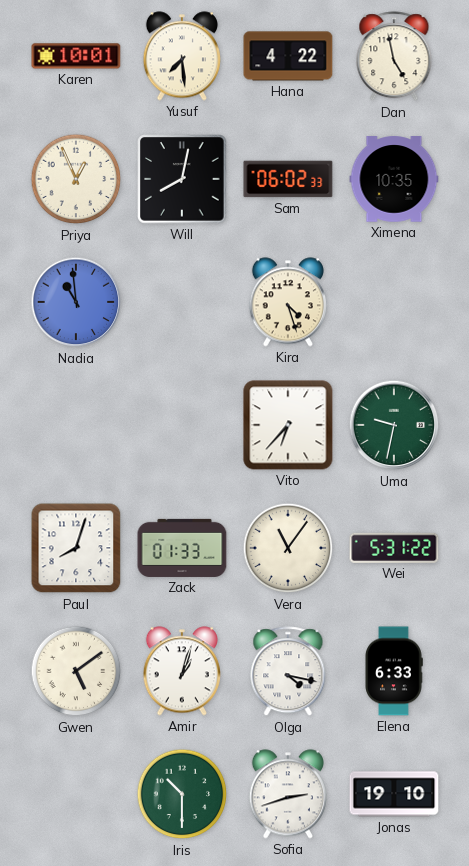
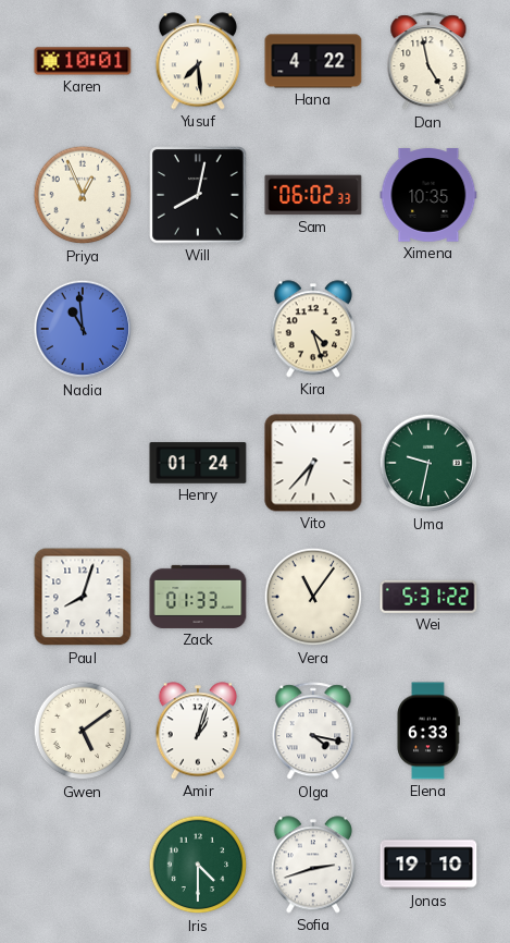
Henry: none -> 01:24 (198, 463)
Iris: 10:30 -> 4:30 (198, 865)
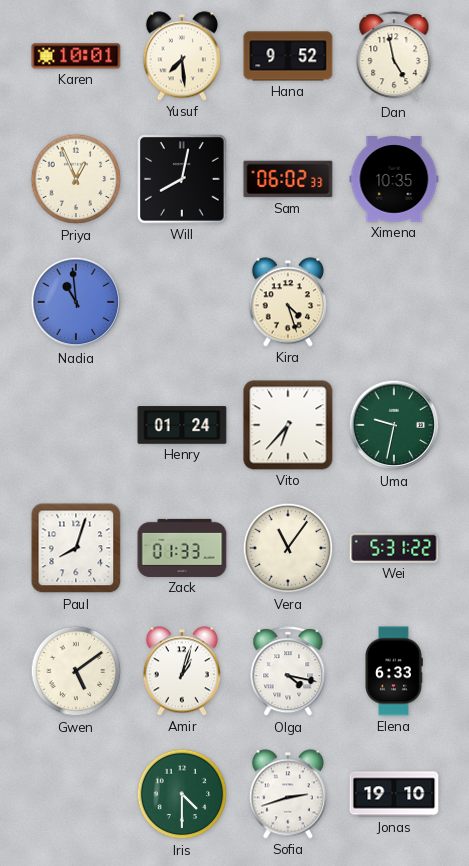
Hana: 4:22 -> 9:52 (288, 56)
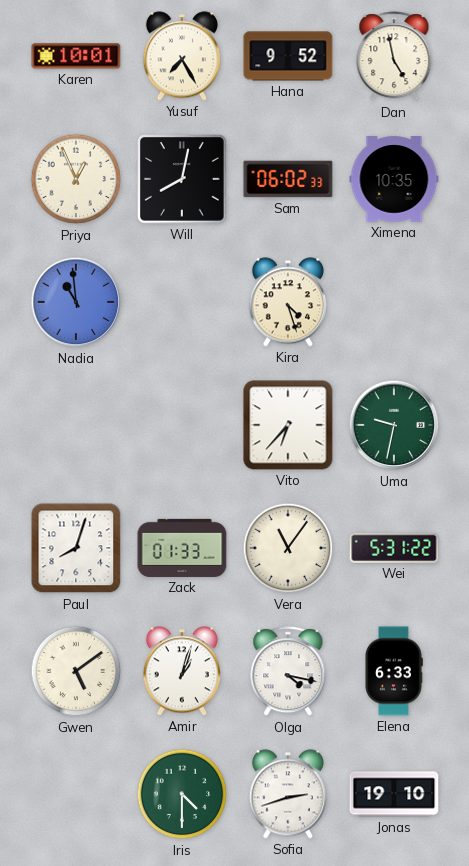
Yusuf: 7:29 -> 7:25 (182, 56)
Henry: 01:24 -> none (182, 425)
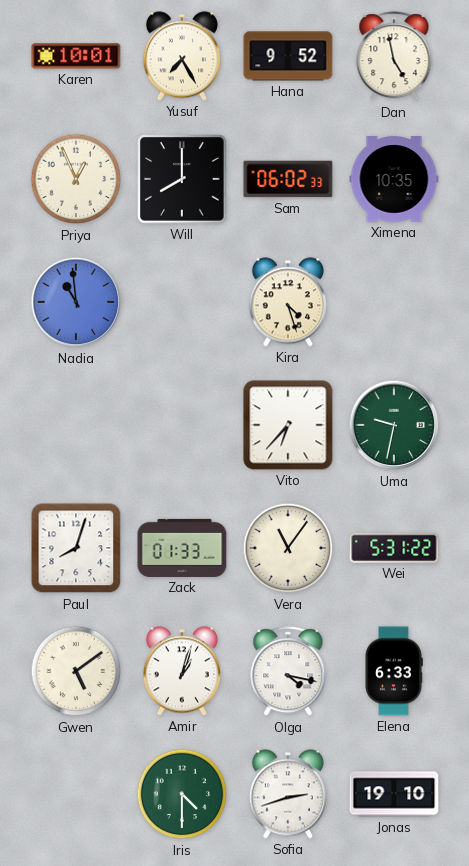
Will: 8:02 -> 8:00 (182, 179)
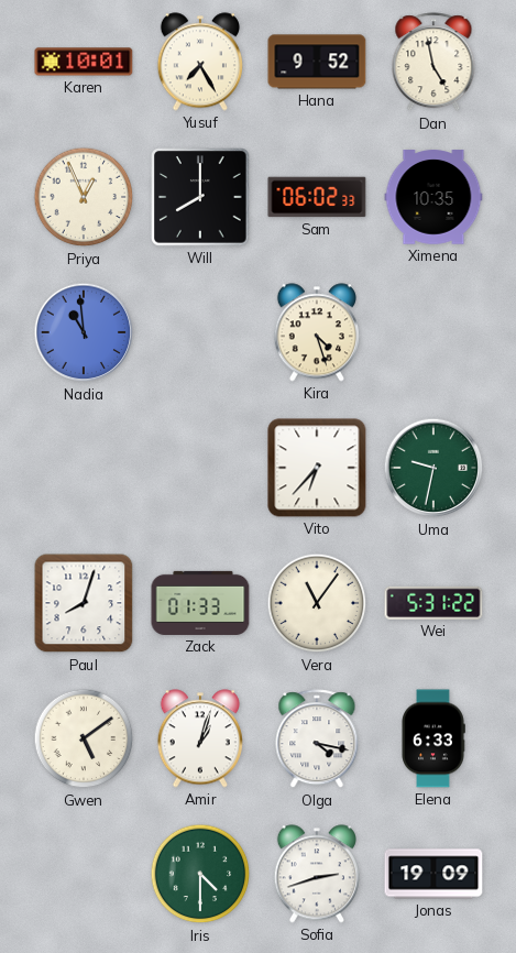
Jonas: 19:10 -> 19:09 (433, 874)
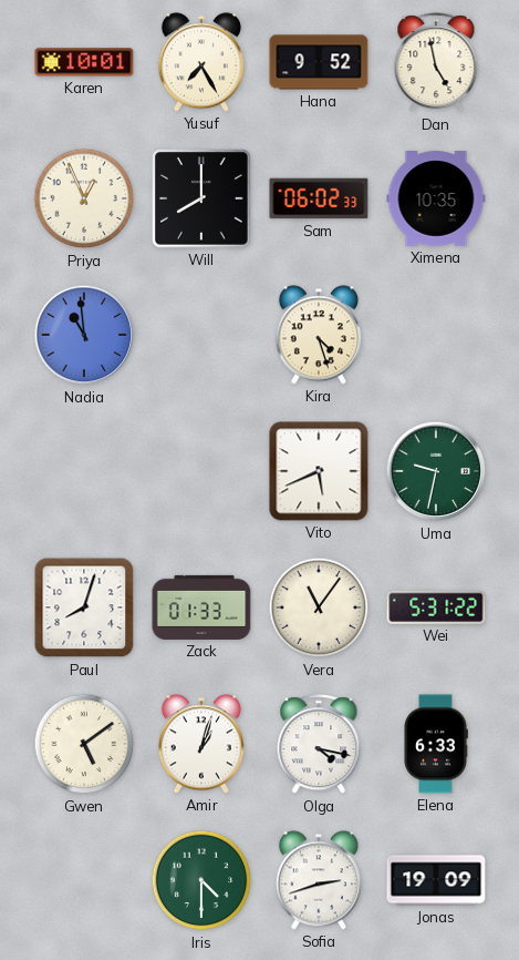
Vito: 6:37 -> 5:41 (319, 471)
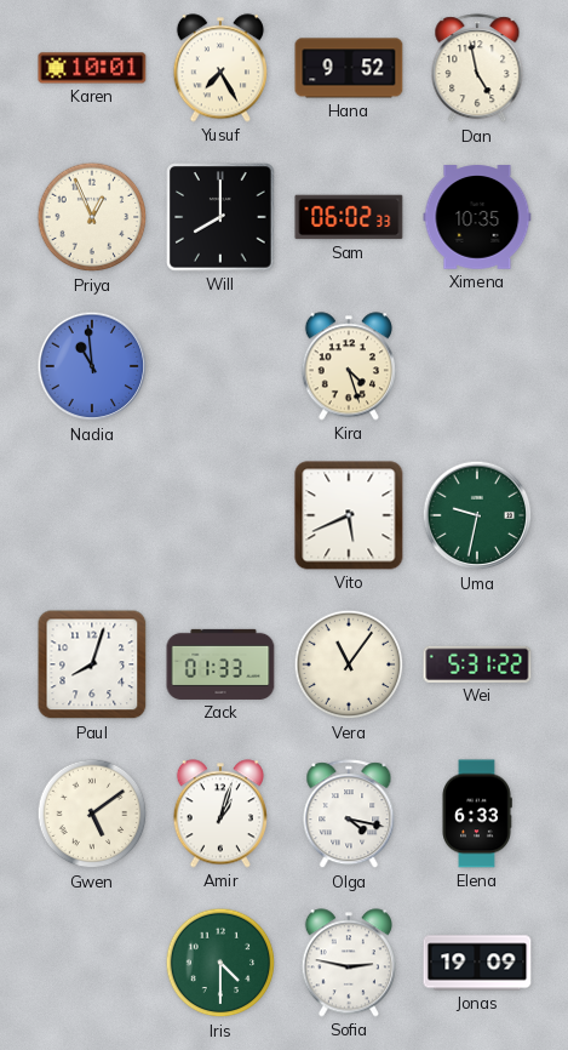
Sofia: 2:42 -> 2:47 (349, 963)
